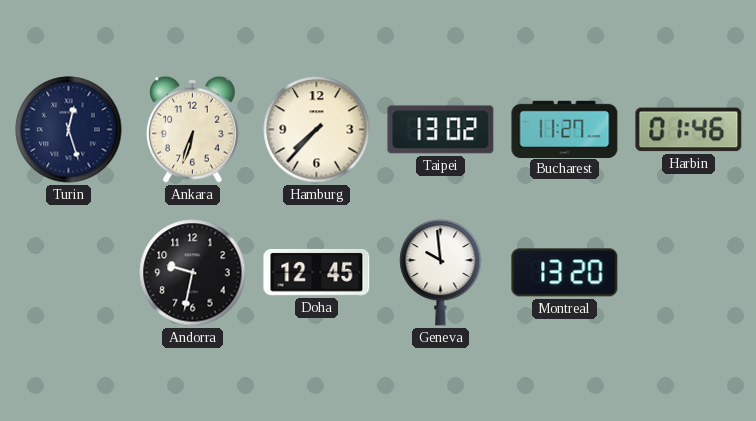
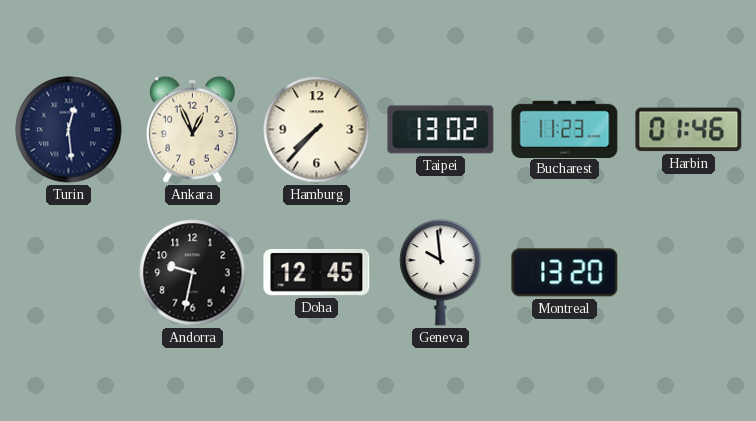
Turin: 12:27 -> 12:29 (69, 130)
Ankara: 6:33 -> 12:56 (192, 129)
Bucharest: 11:27 -> 11:23 (565, 129)
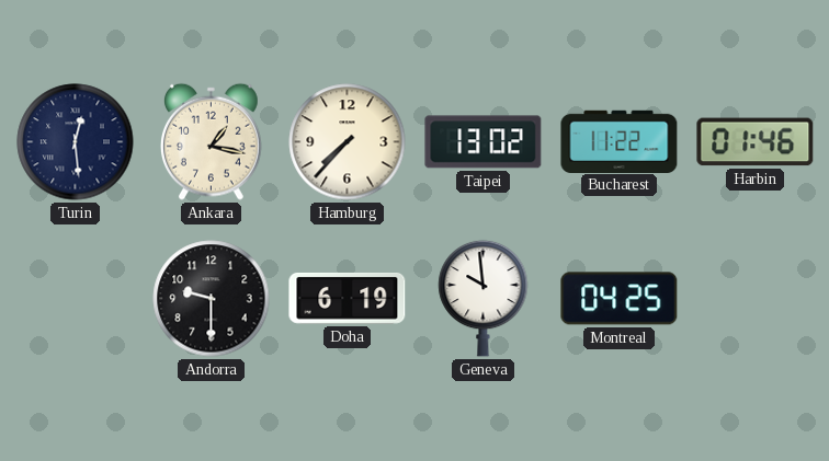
Ankara: 12:56 -> 1:17 (211, 141)
Bucharest: 11:23 -> 11:22 (620, 141)
Andorra: 9:32 -> 9:30 (212, 299)
Doha: 12:45 -> 6:19 (348, 298)
Montreal: 13:20 -> 04:25 (620, 299)
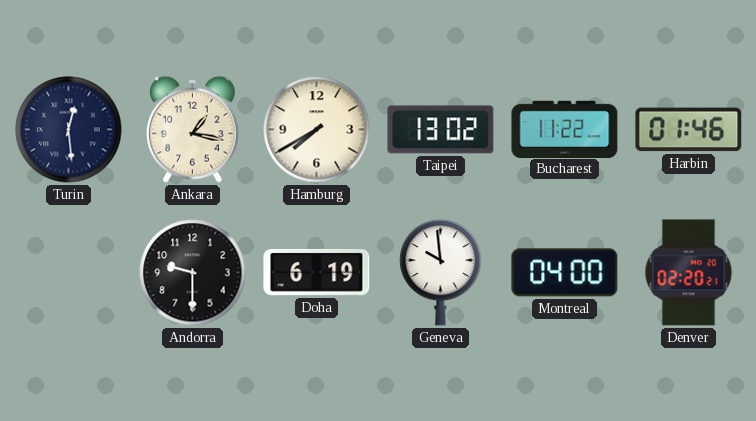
Hamburg: 7:37 -> 7:40 (317, 130)
Montreal: 04:25 -> 04:00 (565, 273)
Denver: none -> 02:20 (689, 273)
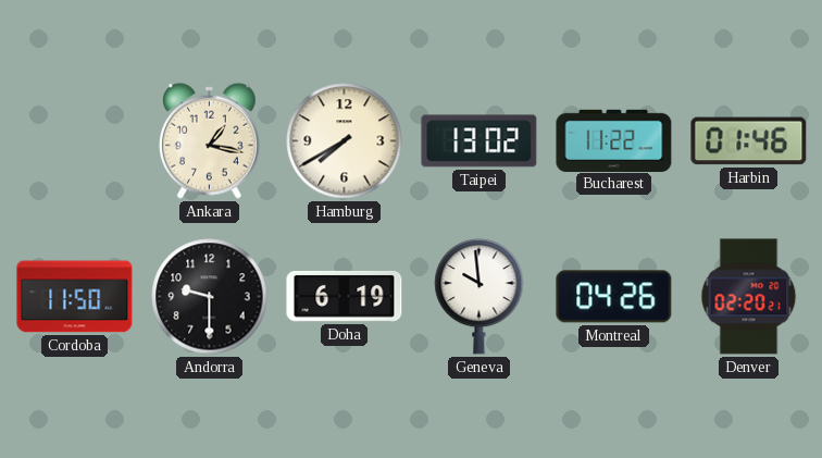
Turin: 12:29 -> none (69, 130)
Cordoba: none -> 11:50 (75, 297)
Montreal: 04:00 -> 04:26 (614, 297)
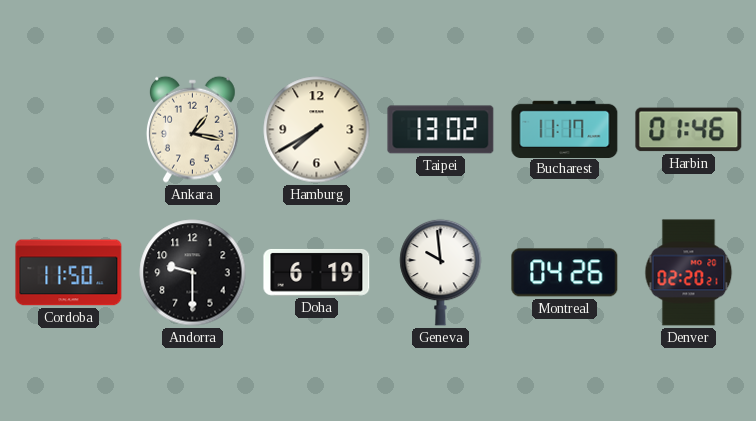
Bucharest: 11:22 -> 11:17 (565, 129)
